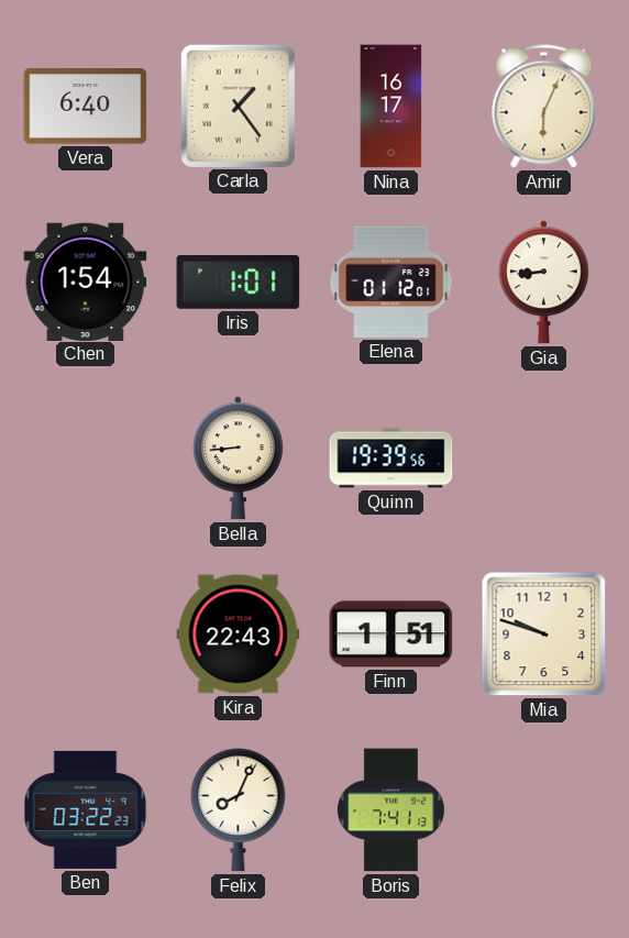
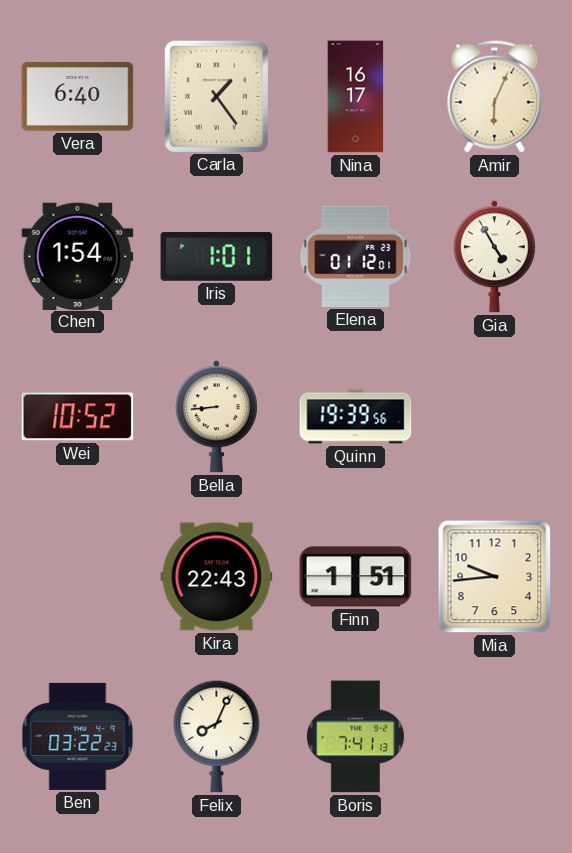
Gia: 8:44 -> 4:55 (494, 257)
Wei: none -> 10:52 (78, 417)
Mia: 9:48 -> 9:44 (495, 577)
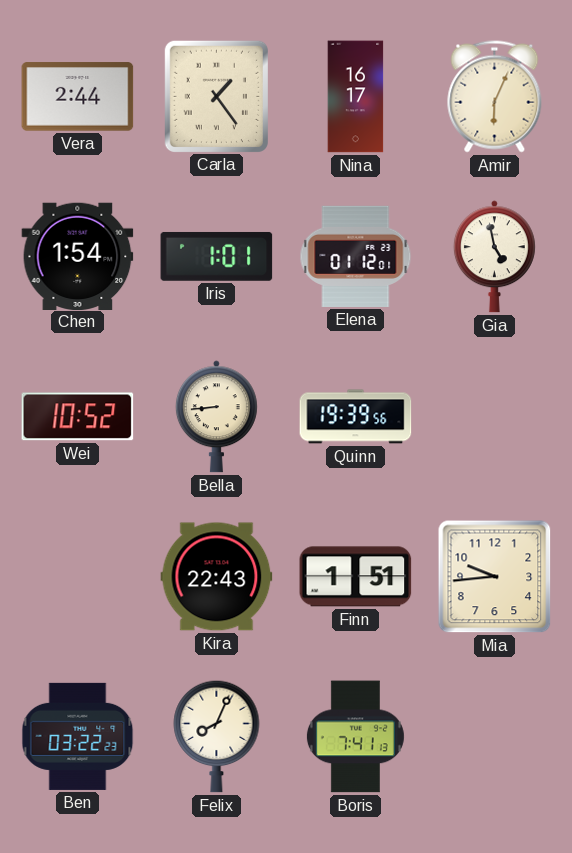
Vera: 6:40 -> 2:44 (78, 97)
Gia: 4:55 -> 4:58 (494, 257)
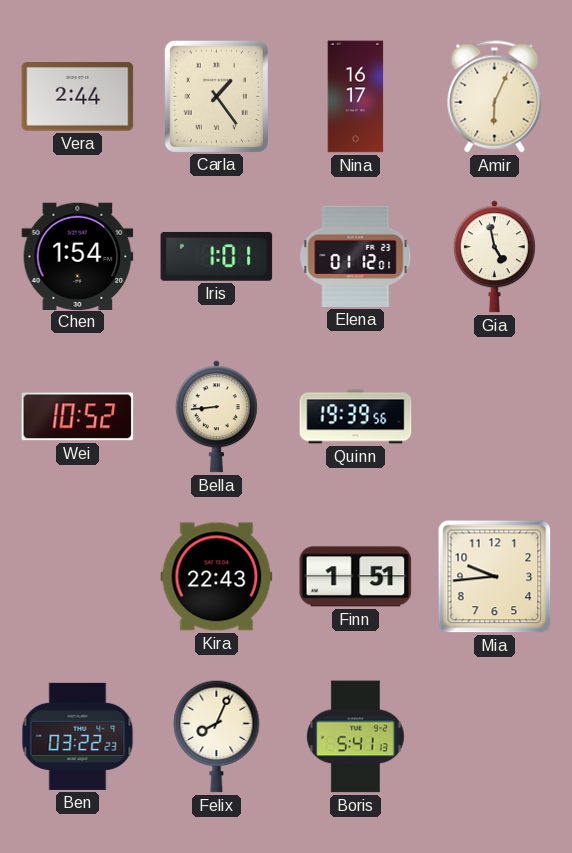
Boris: 7:41 -> 5:41 (355, 737)
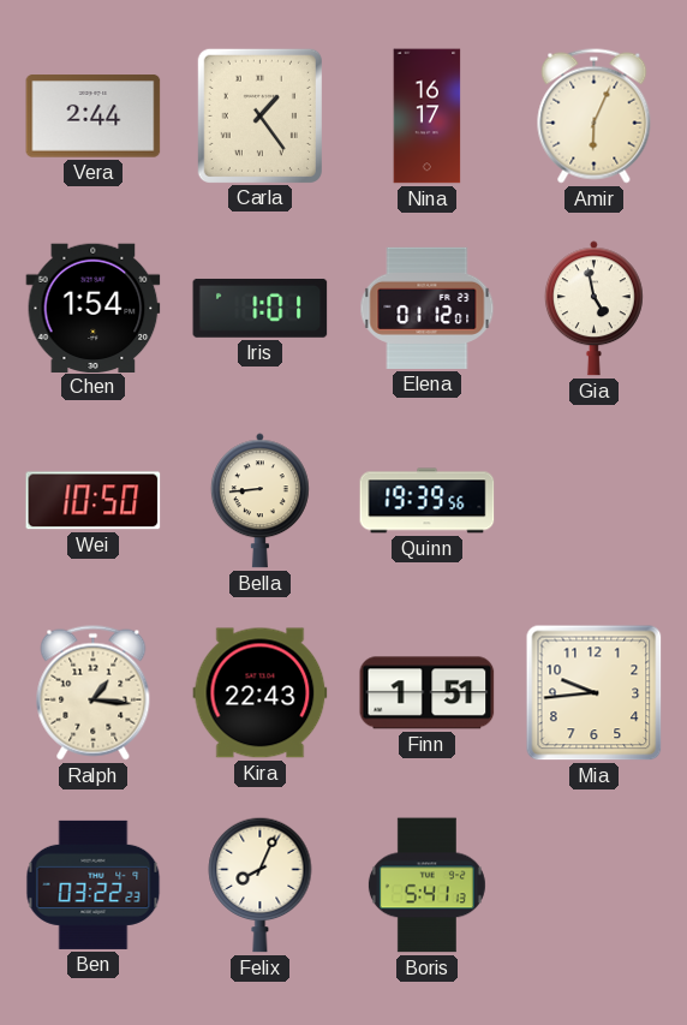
Wei: 10:52 -> 10:50 (94, 501)
Ralph: none -> 1:16 (94, 693)
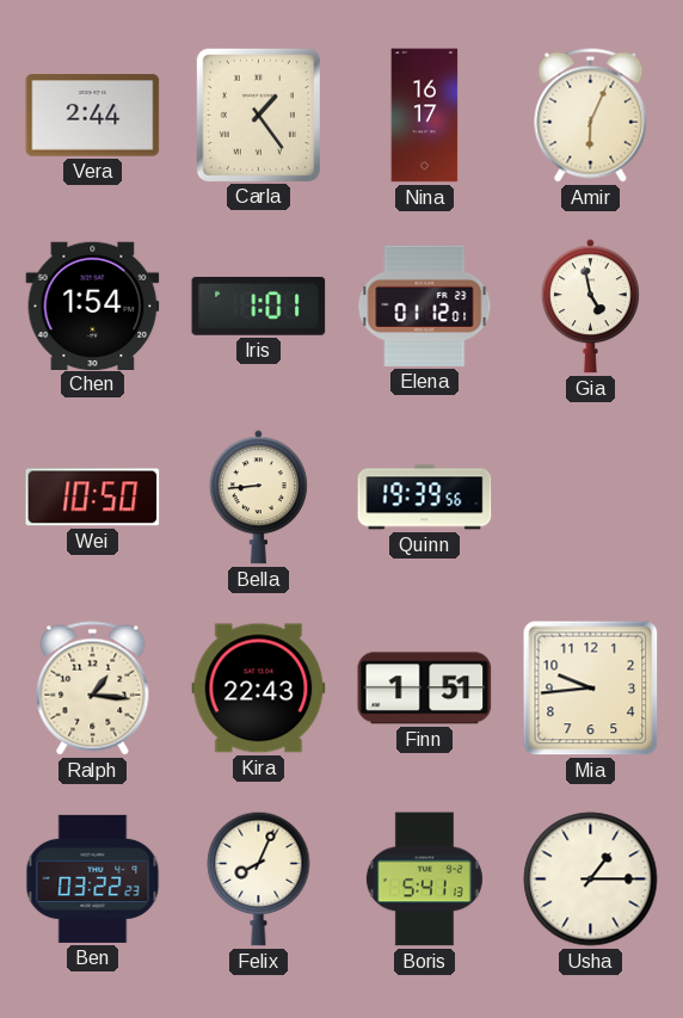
Usha: none -> 1:15 (591, 880)
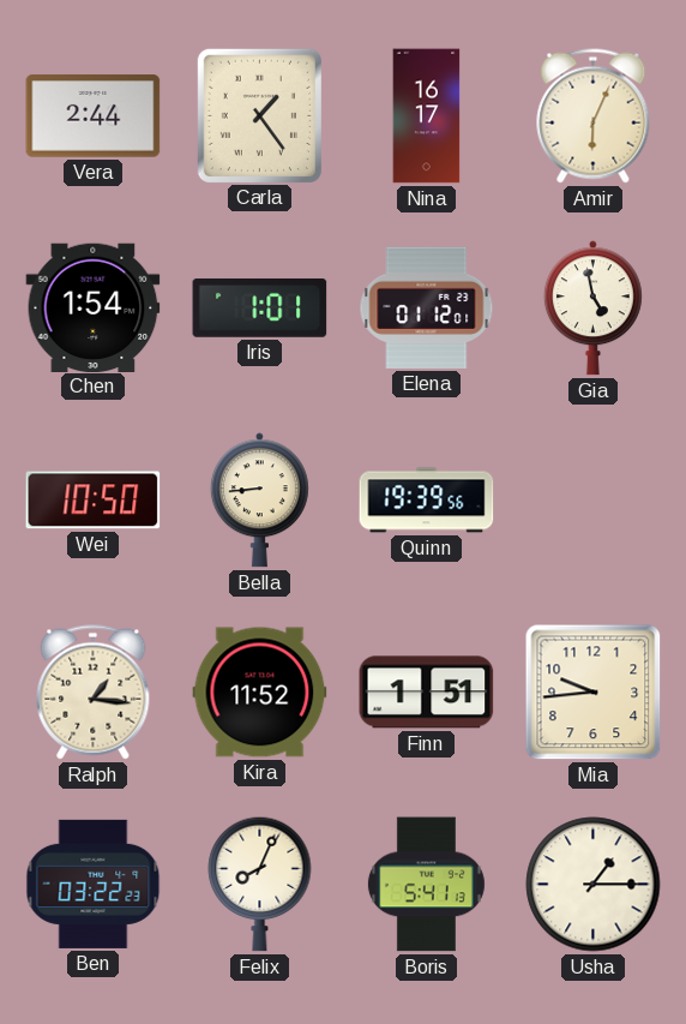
Kira: 22:43 -> 11:52 (260, 693)
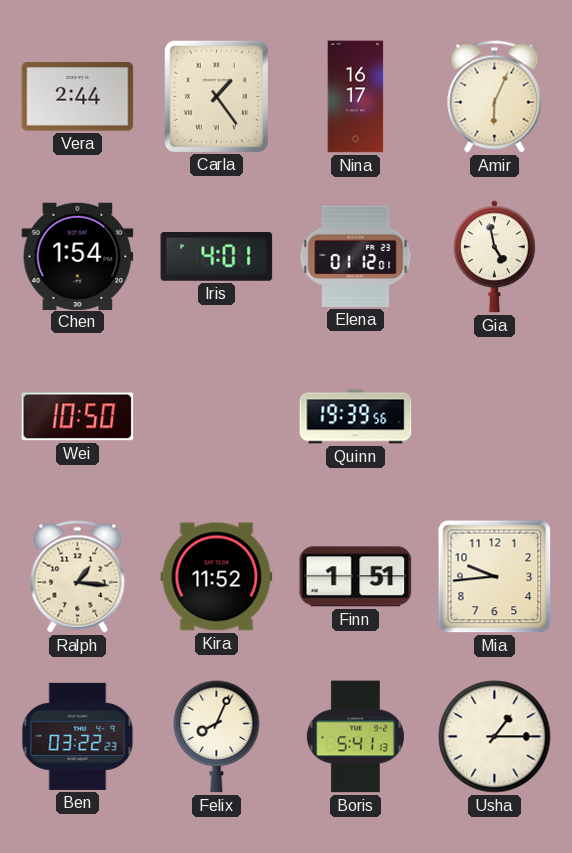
Iris: 1:01 -> 4:01 (217, 256)
Bella: 8:44 -> none (259, 501)
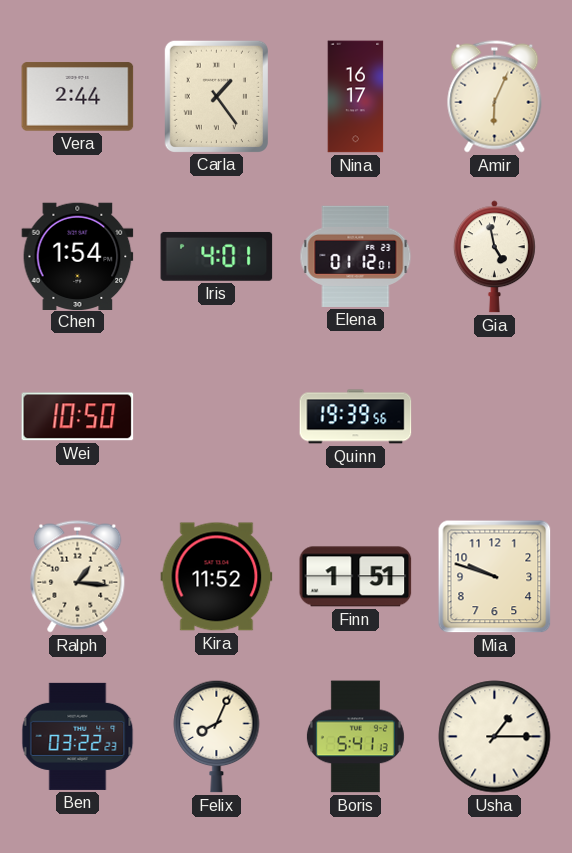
Mia: 9:44 -> 9:48 (495, 577)
